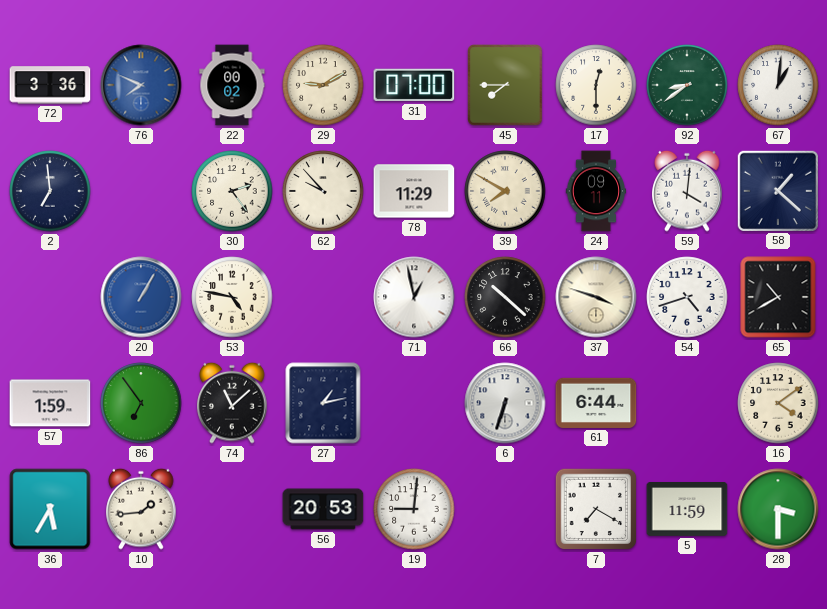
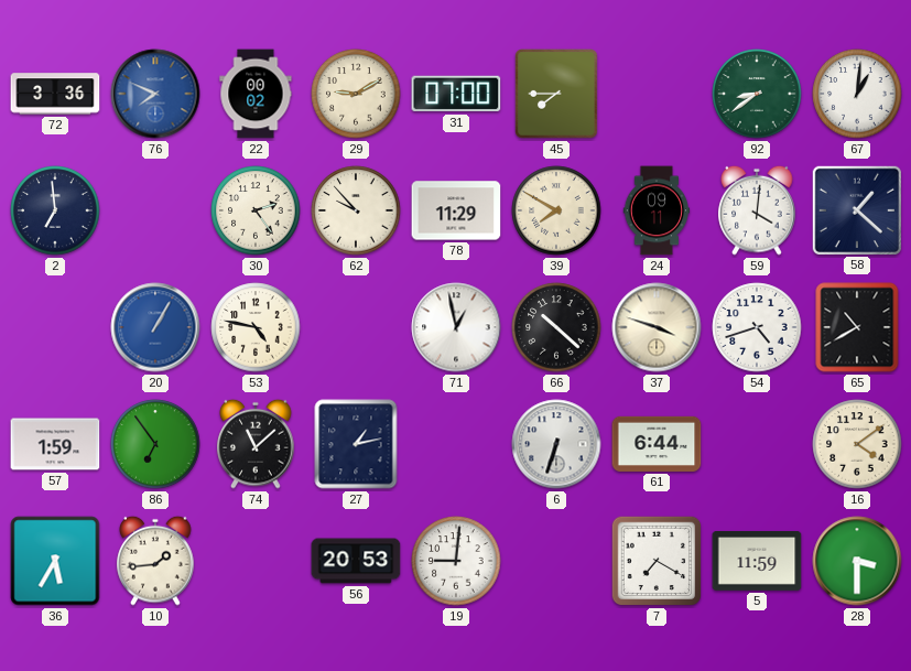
17: 12:30 -> none (596, 85)
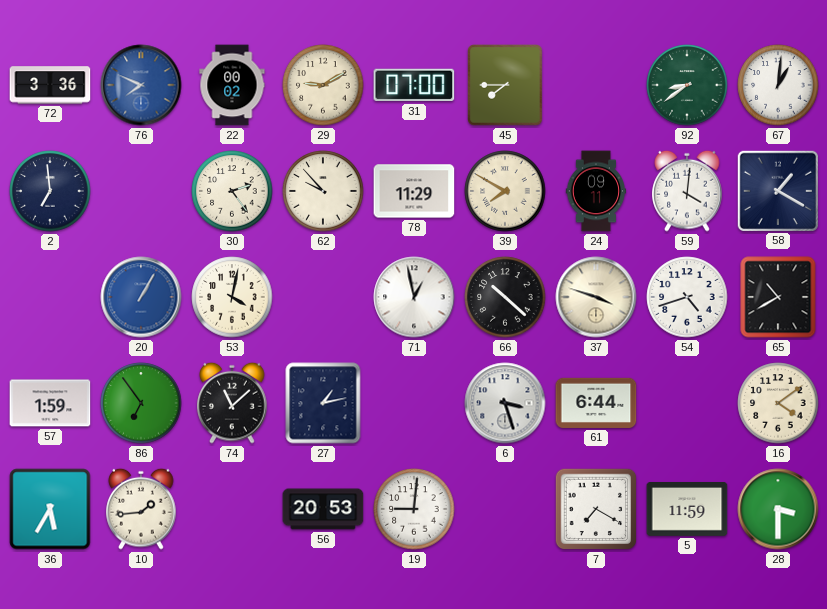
58: 1:22 -> 1:20 (777, 190)
53: 4:47 -> 4:02 (232, 297)
6: 6:33 -> 3:27 (505, 403)
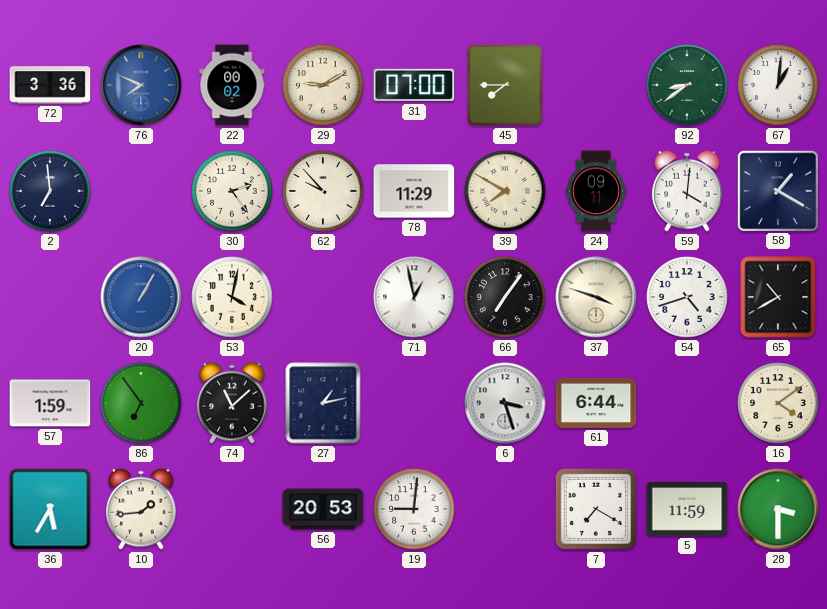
66: 10:22 -> 7:06 (505, 297)
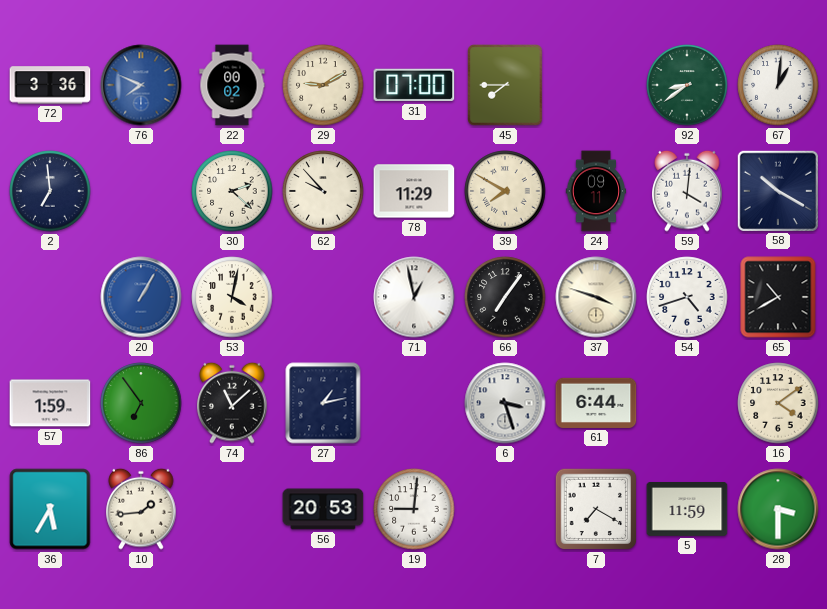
30: 2:24 -> 2:22 (232, 191)
58: 1:20 -> 10:20 (777, 190)
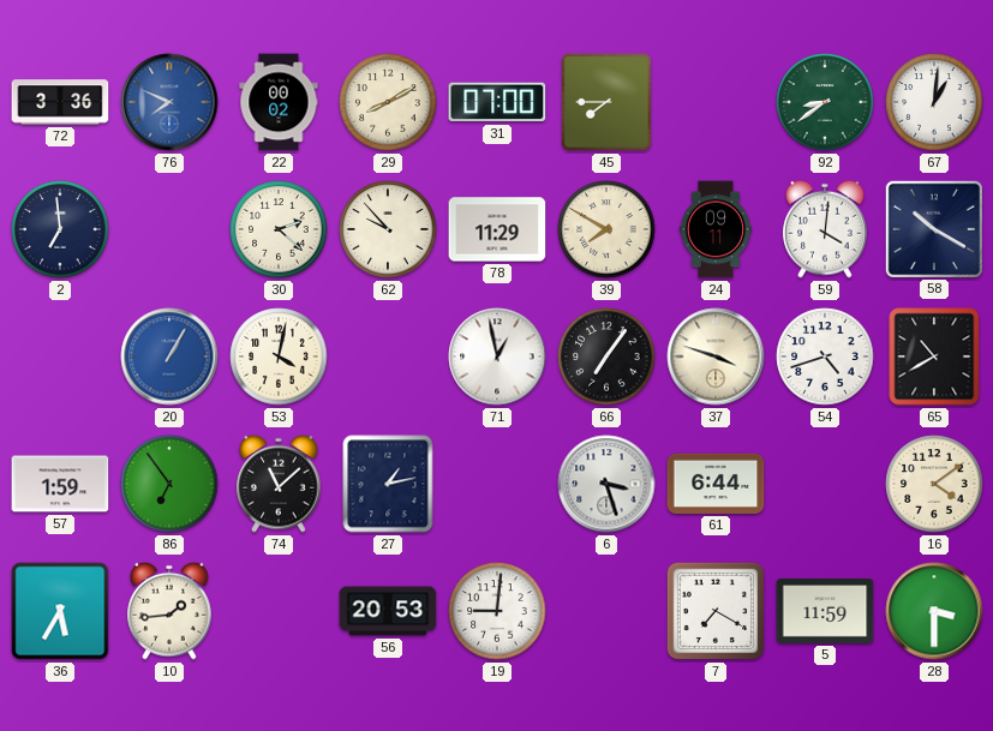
29: 9:10 -> 8:10 (388, 102)
